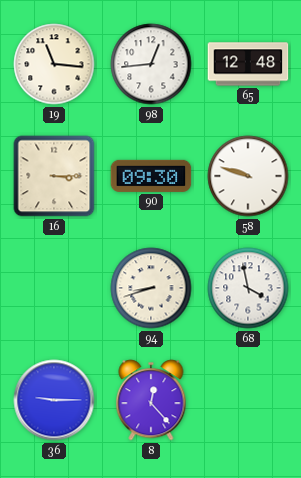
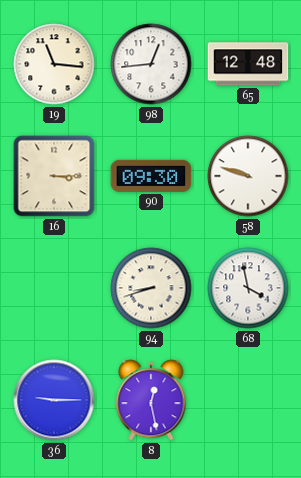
8: 12:23 -> 12:28 (151, 400)
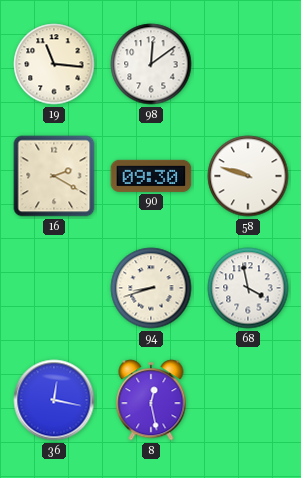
98: 12:44 -> 12:09 (151, 64)
65: 12:48 -> none (248, 64)
16: 3:15 -> 2:20 (54, 176)
36: 9:15 -> 12:17 (54, 400)
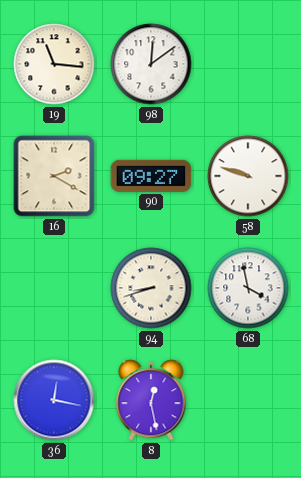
90: 09:30 -> 09:27 (151, 176)
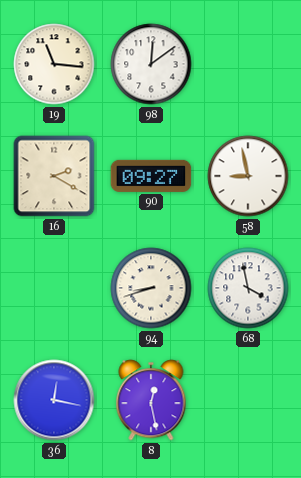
58: 9:48 -> 8:58 (248, 176)
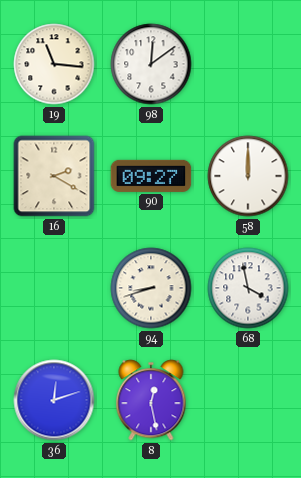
58: 8:58 -> 12:00 (248, 176)
36: 12:17 -> 12:12 (54, 400)
